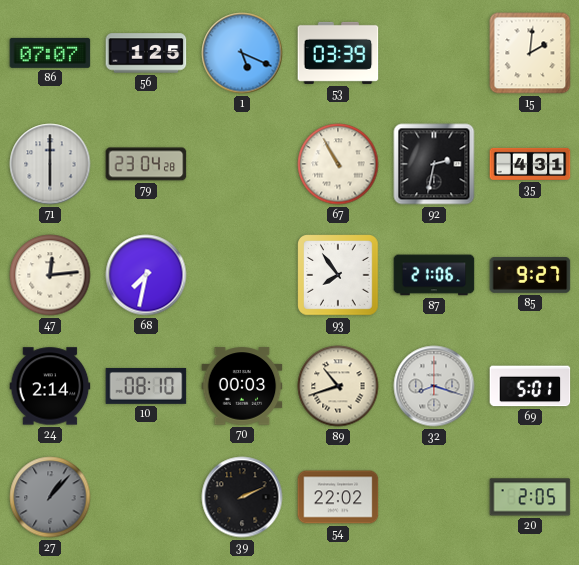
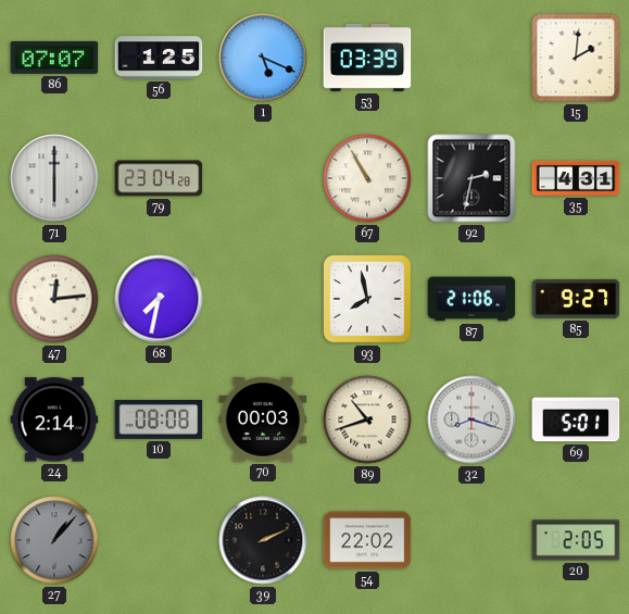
93: 7:54 -> 7:58 (367, 299)
10: 08:10 -> 08:08 (159, 421)
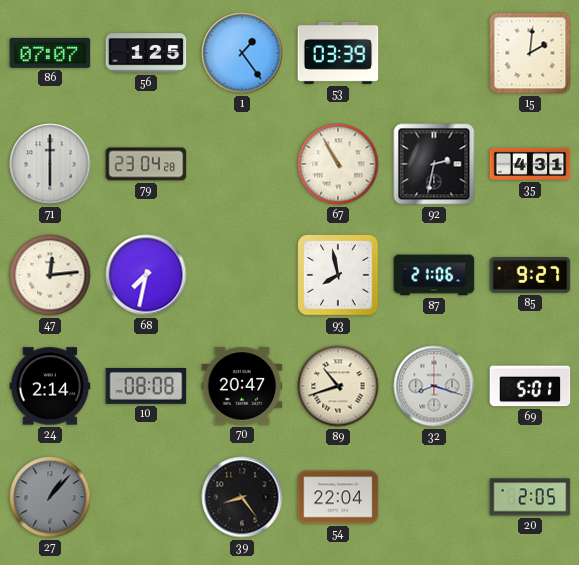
1: 5:19 -> 1:24 (242, 53)
70: 00:03 -> 20:47 (242, 386)
39: 2:11 -> 8:24 (242, 497)
54: 22:02 -> 22:04 (338, 497)
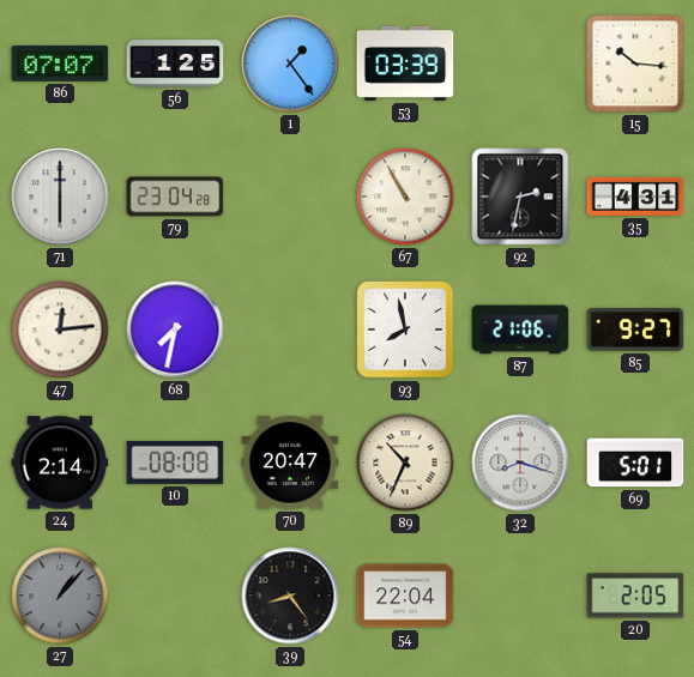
15: 2:01 -> 10:16 (635, 64)
89: 10:42 -> 10:34 (405, 463)
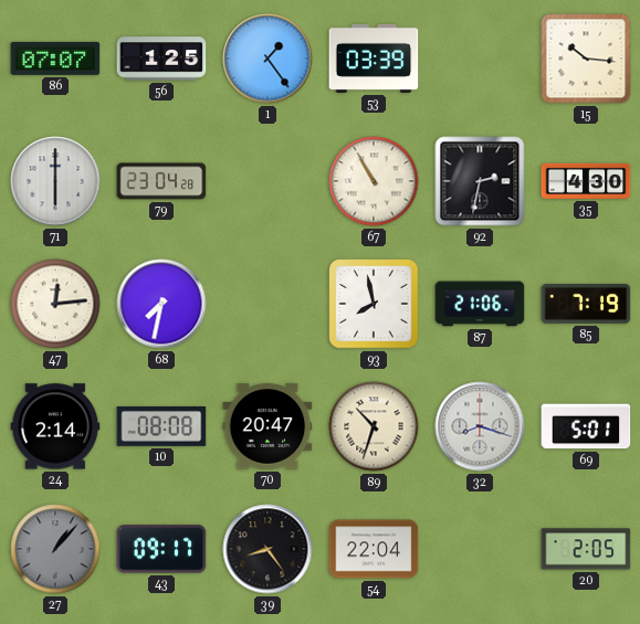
35: 4:31 -> 4:30 (586, 181)
85: 9:27 -> 7:19 (586, 305)
89: 10:34 -> 10:33 (374, 426)
43: none -> 09:17 (161, 549)
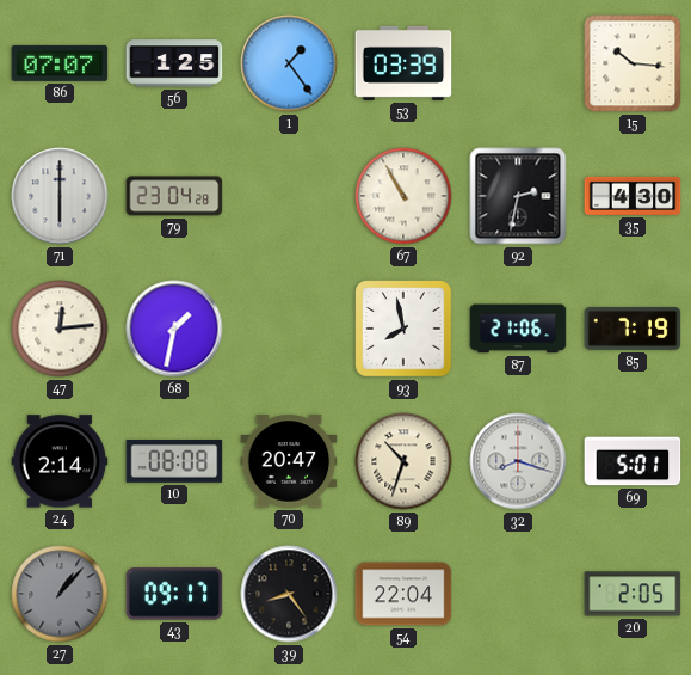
68: 7:32 -> 1:32 (174, 329)
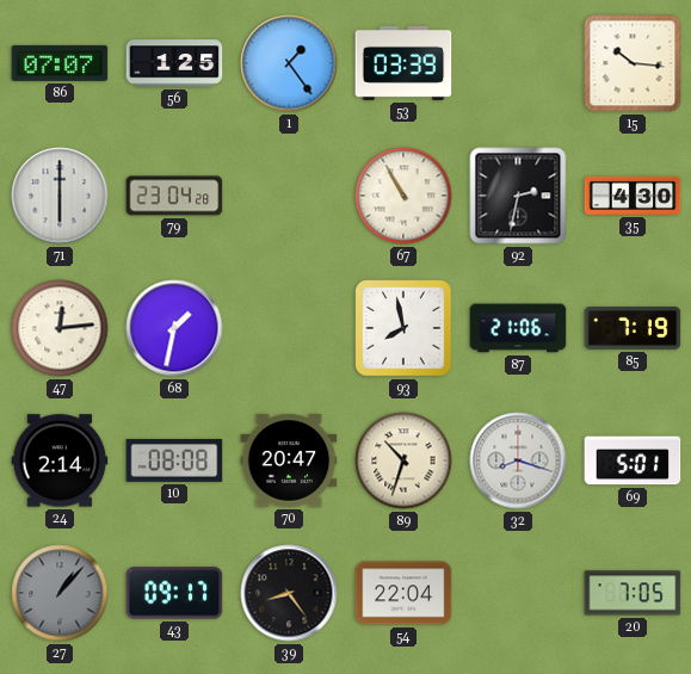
20: 2:05 -> 7:05 (633, 593)
